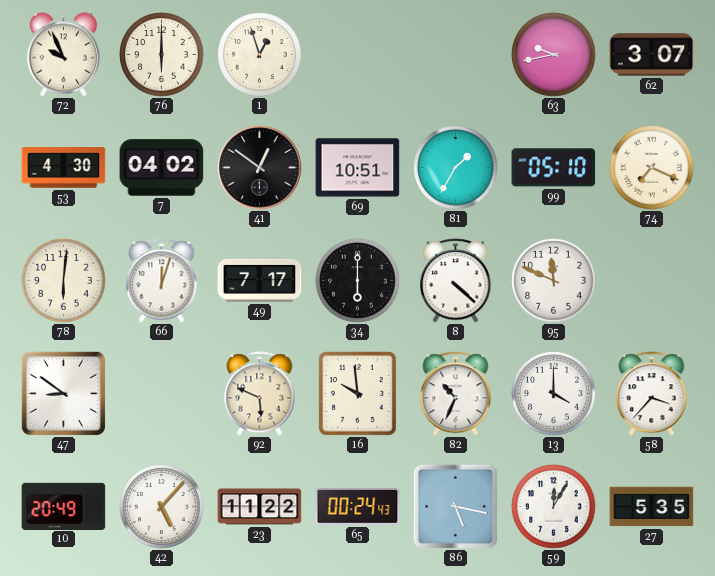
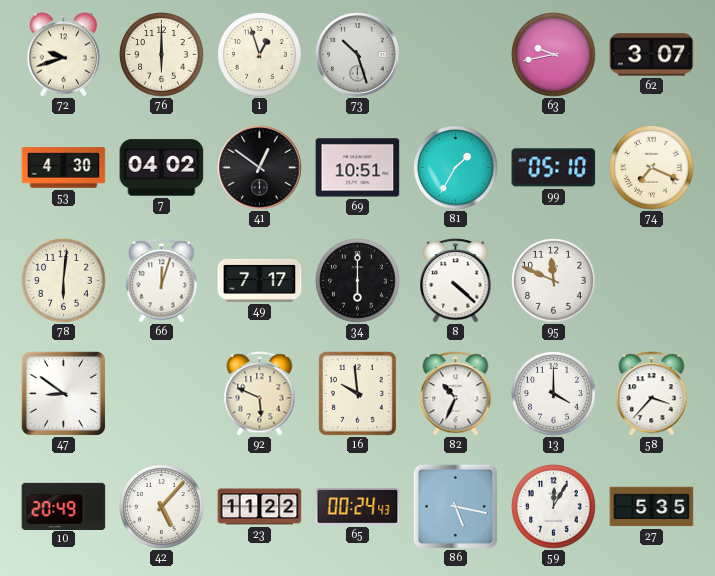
72: 9:56 -> 9:42 (64, 55)
73: none -> 10:27 (358, 55)
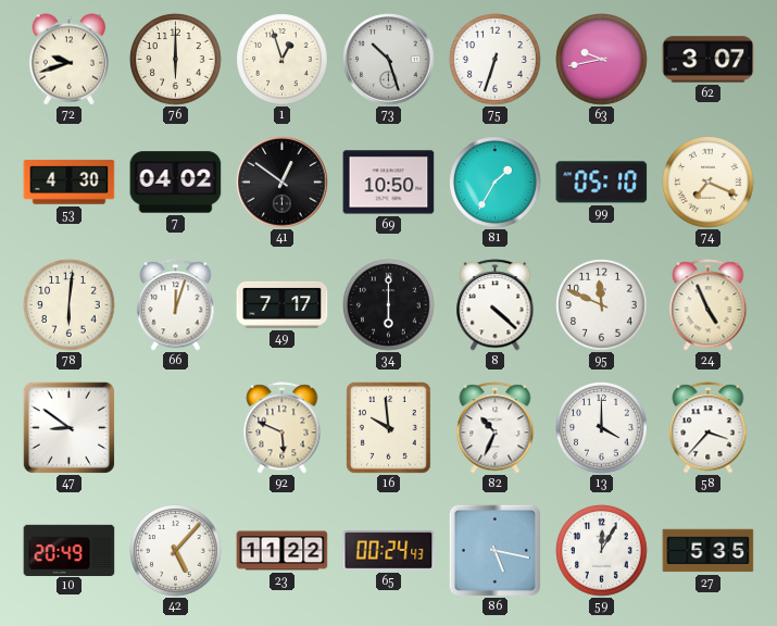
75: none -> 6:33 (496, 60)
69: 10:51 -> 10:50 (389, 183)
24: none -> 4:56 (709, 305)
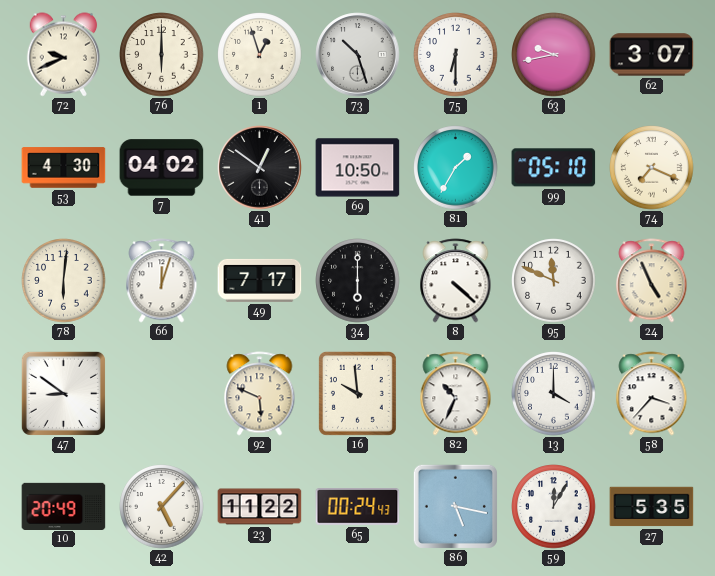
72: 9:42 -> 9:41 (64, 55)
75: 6:33 -> 6:30 (456, 55)
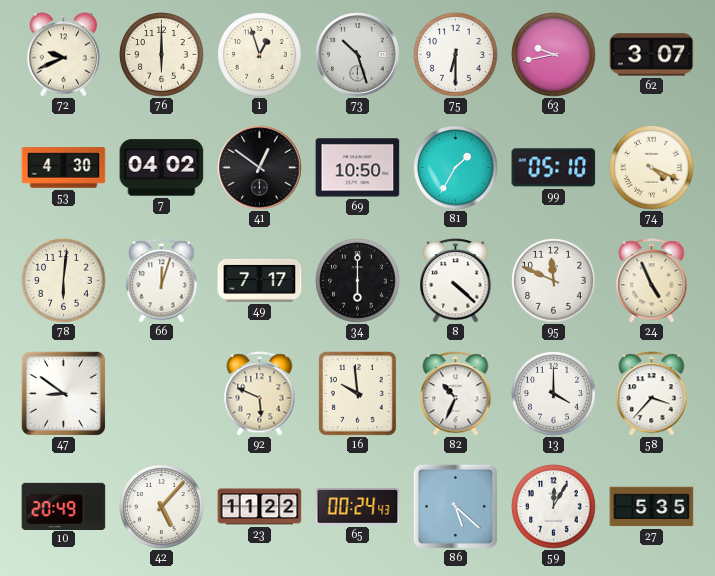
74: 7:19 -> 4:19 (652, 168)
86: 5:17 -> 5:22 (455, 506)
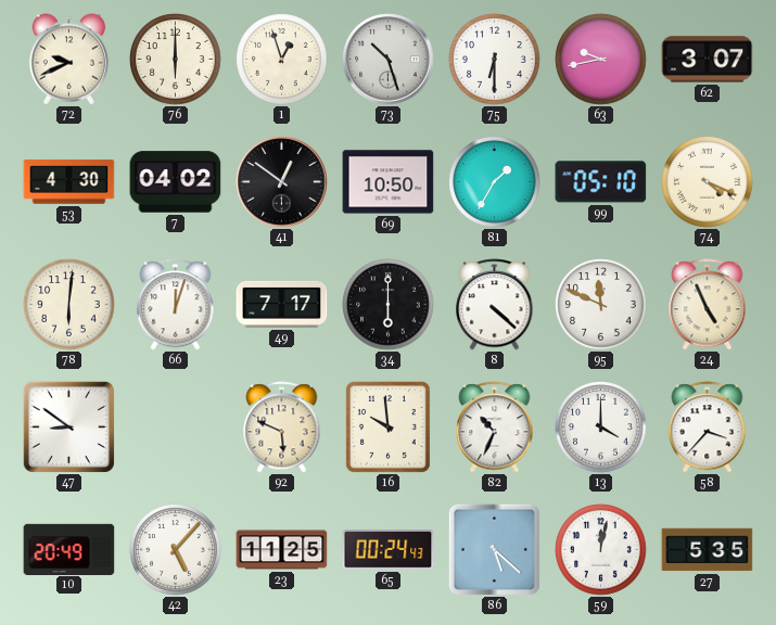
23: 11:22 -> 11:25 (282, 550)
59: 12:05 -> 12:02 (601, 550)
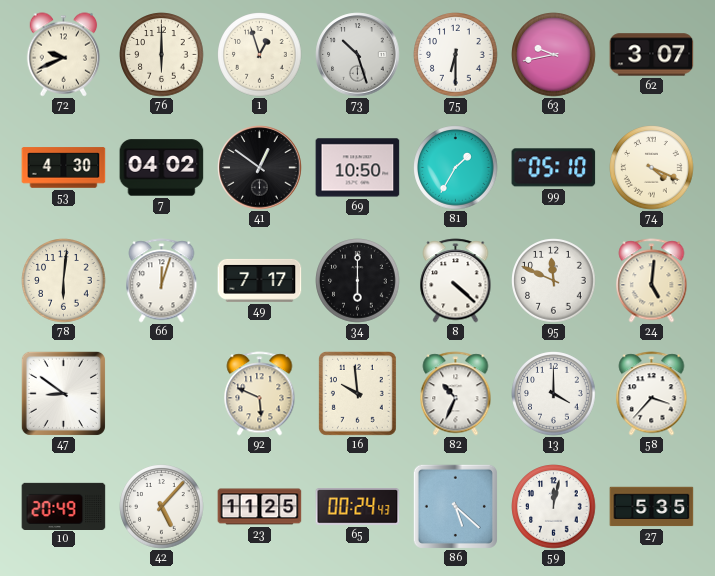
24: 4:56 -> 5:01 (652, 281)
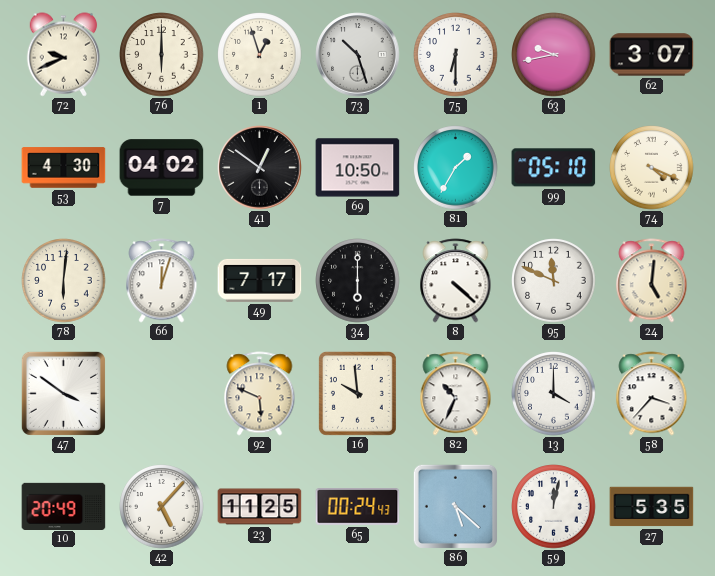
47: 8:51 -> 3:51 (63, 393)
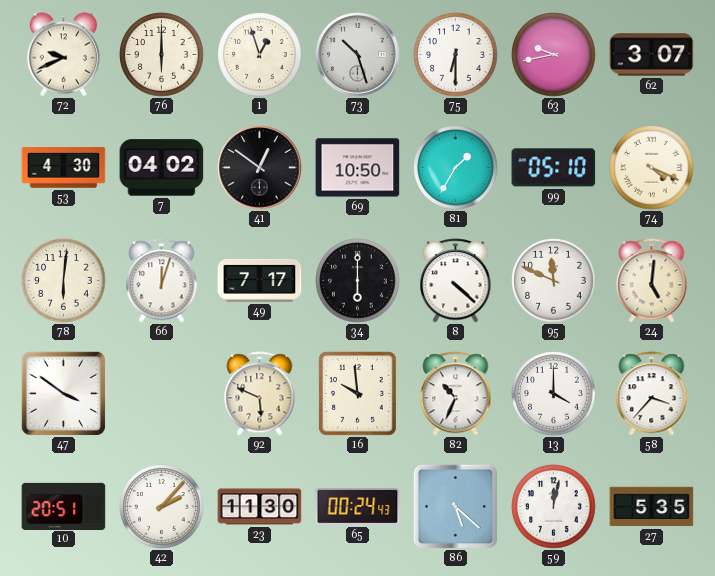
10: 20:49 -> 20:51 (64, 506)
42: 5:07 -> 2:07 (162, 507)
23: 11:25 -> 11:30 (260, 507)
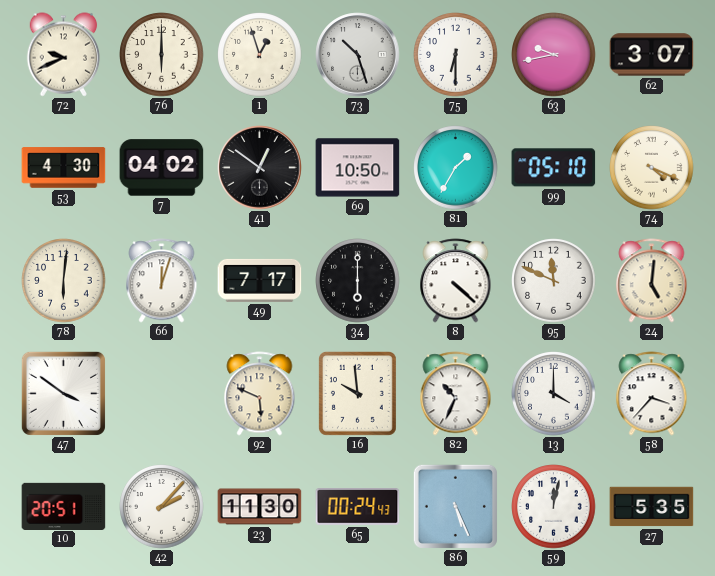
86: 5:22 -> 5:26 (455, 506)
